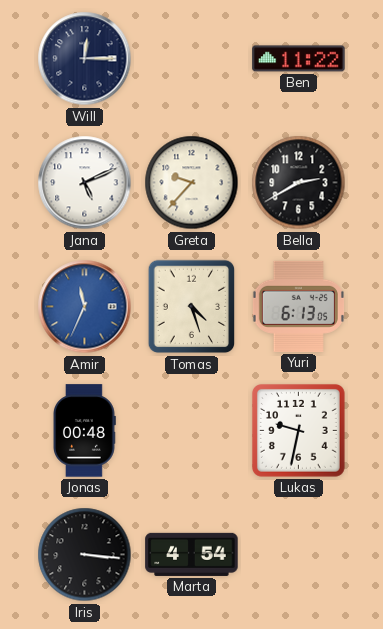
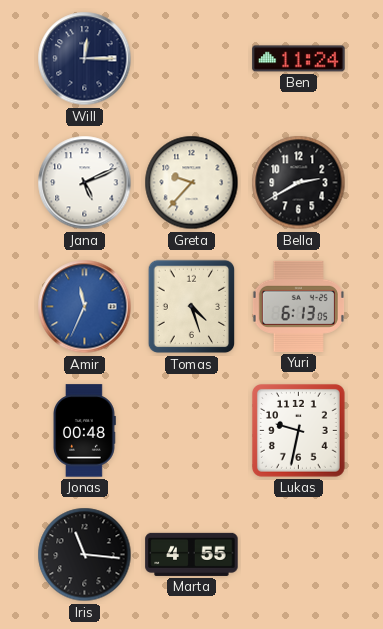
Ben: 11:22 -> 11:24 (299, 59)
Iris: 3:16 -> 11:16 (85, 555)
Marta: 4:54 -> 4:55 (192, 554)
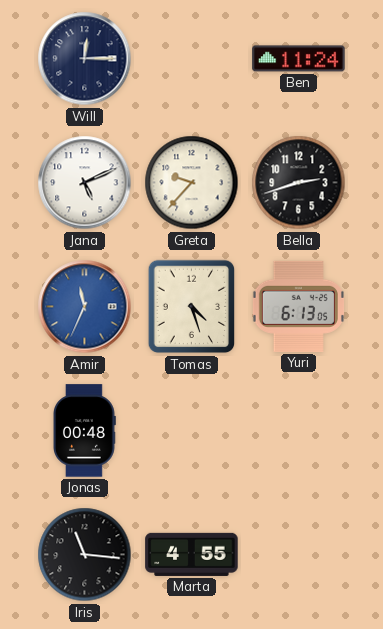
Bella: 2:40 -> 2:42 (299, 183)
Lukas: 9:32 -> none (298, 430)
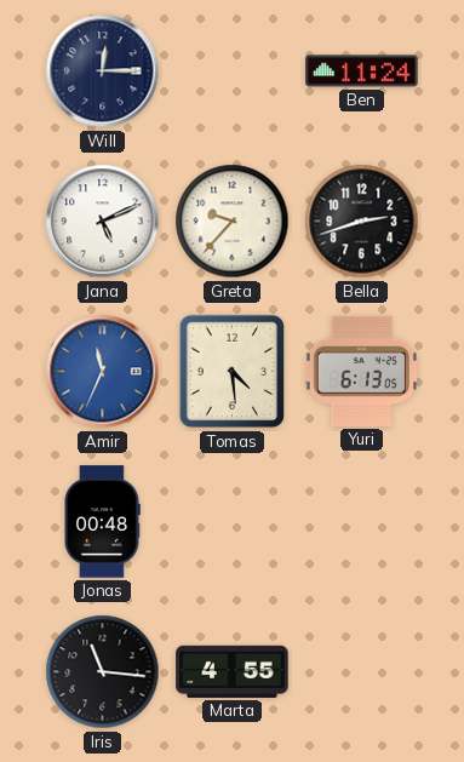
Tomas: 4:27 -> 4:29 (233, 372)
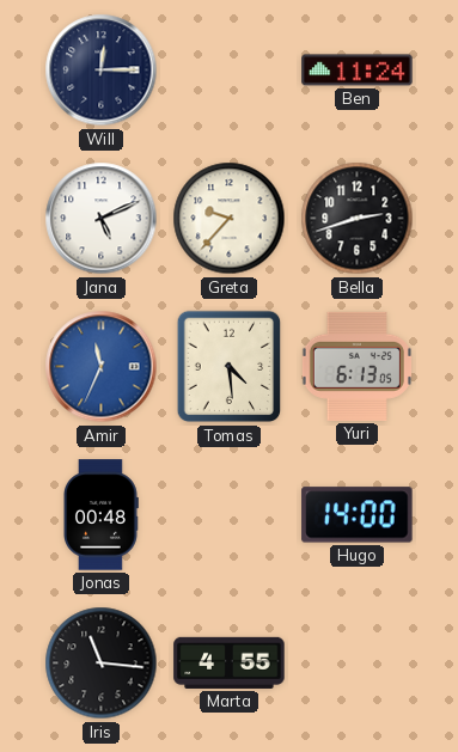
Hugo: none -> 14:00 (358, 515)
